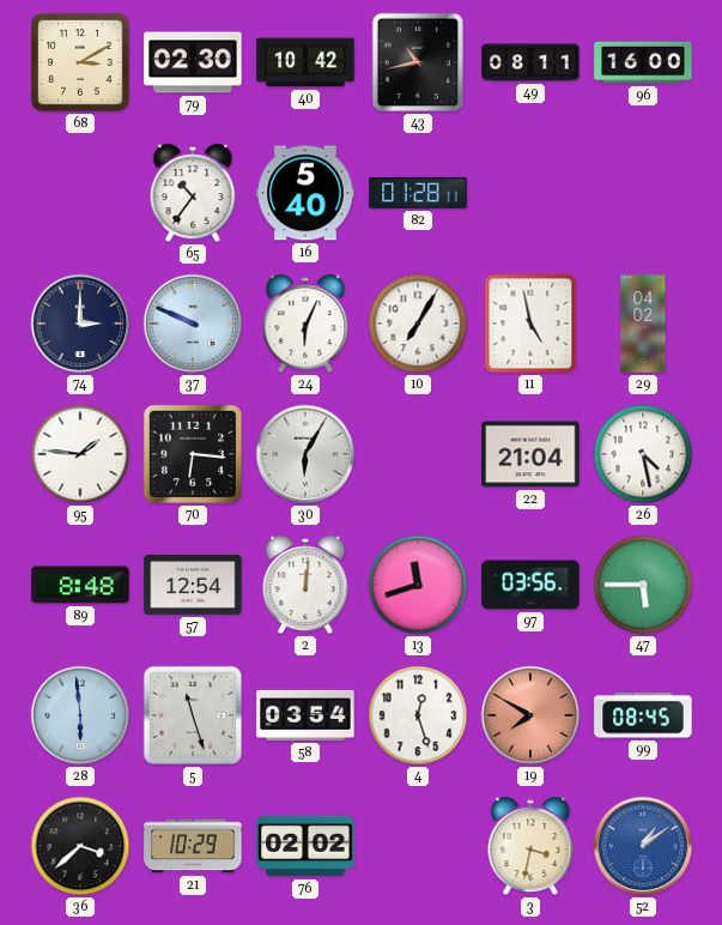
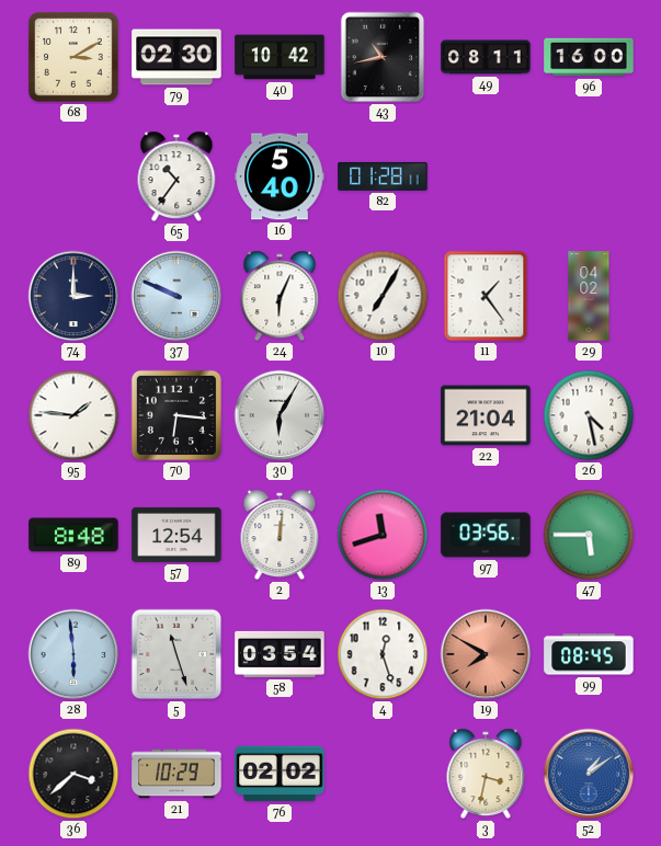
11: 4:58 -> 1:24 (486, 296)
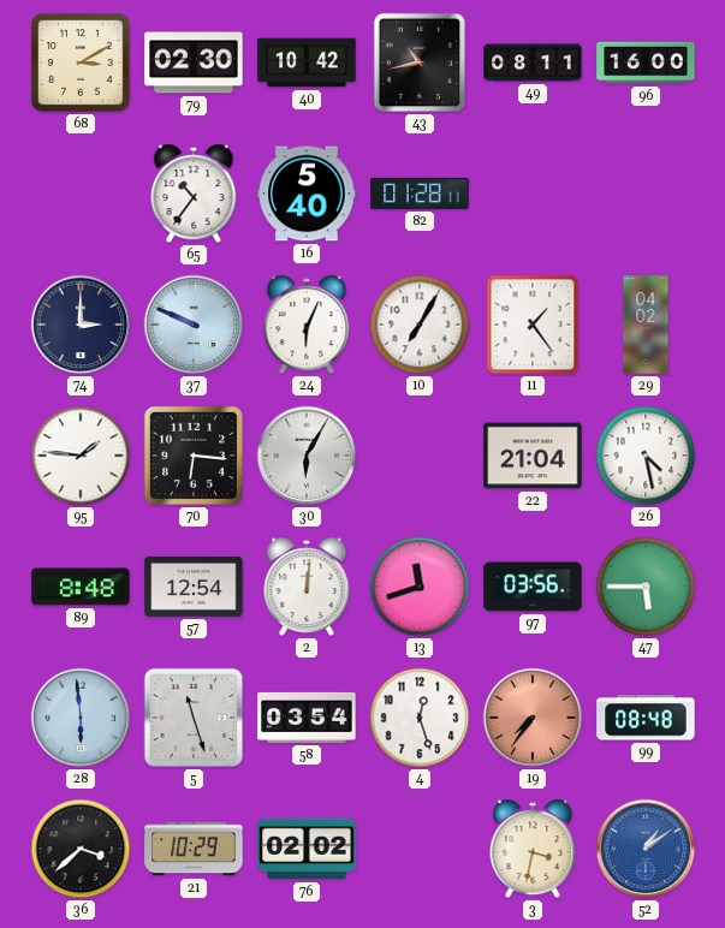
19: 7:50 -> 7:36 (533, 718)
99: 08:45 -> 08:48 (646, 718)
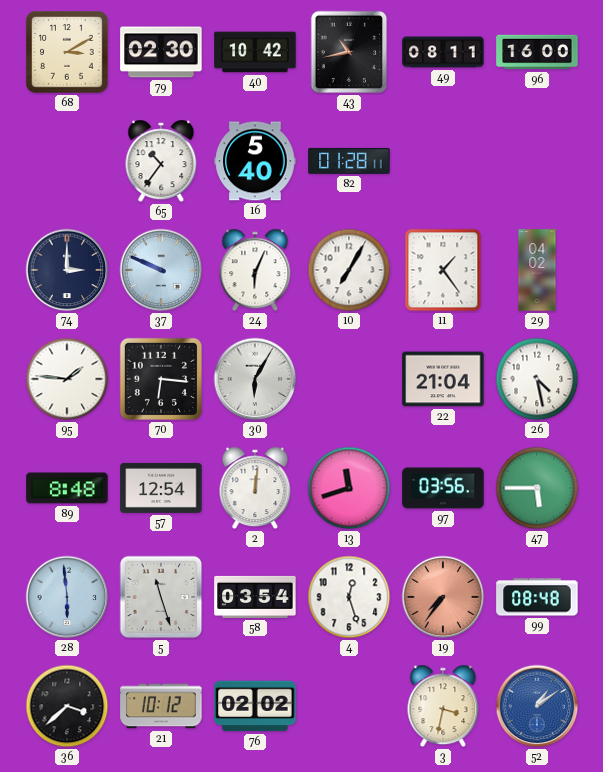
21: 10:29 -> 10:12 (161, 706)
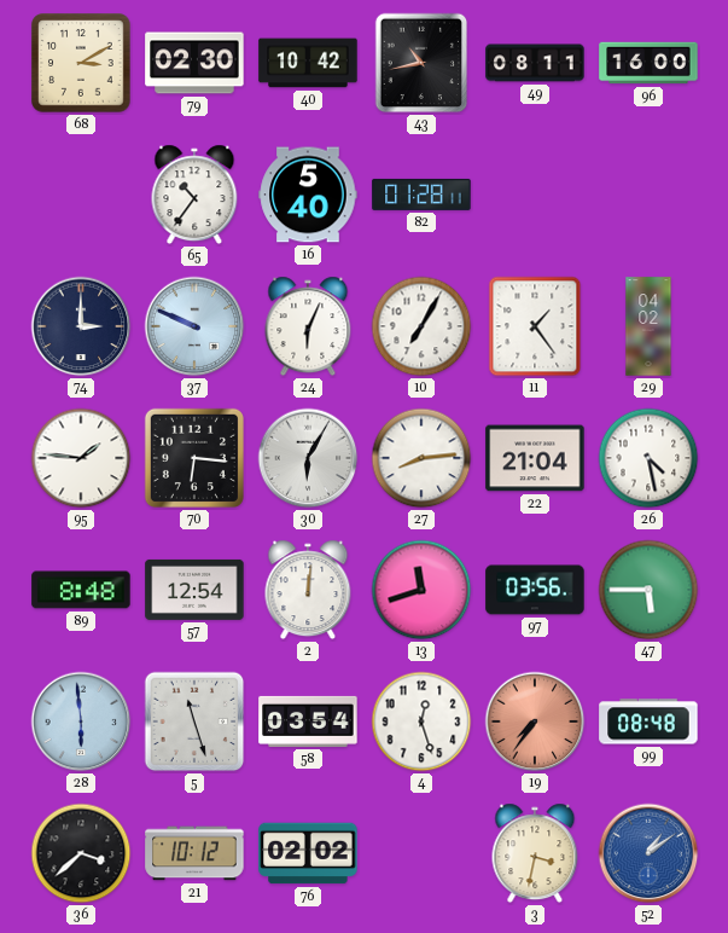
27: none -> 8:14 (421, 458)
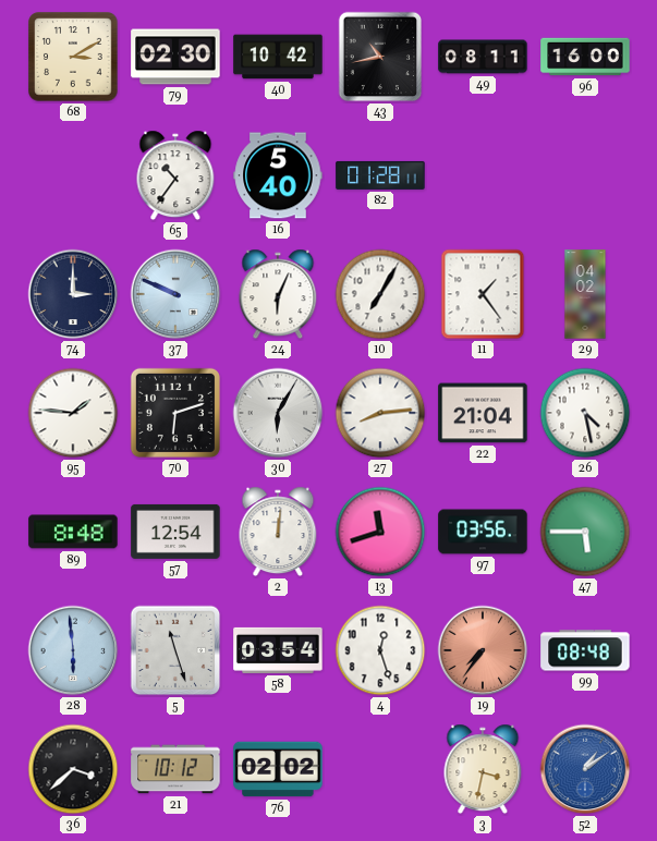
70: 6:16 -> 6:12 (175, 413)
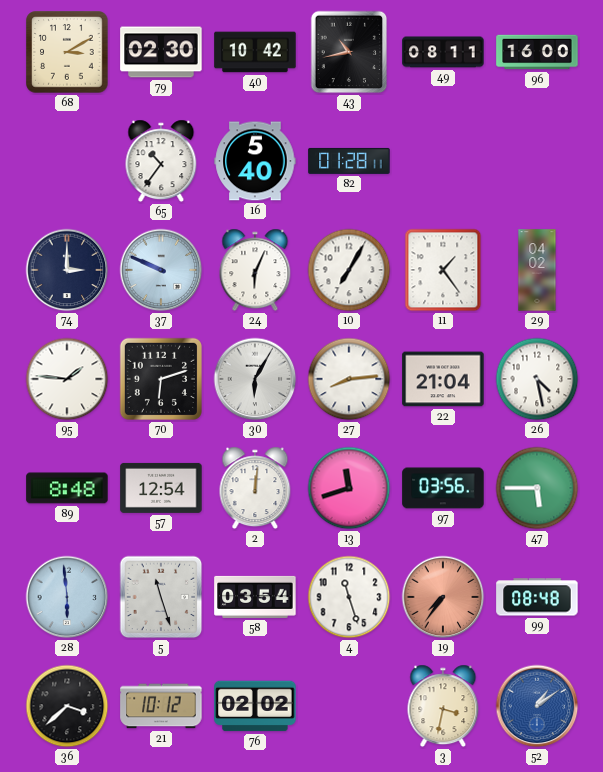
4: 12:27 -> 11:27 (349, 597)
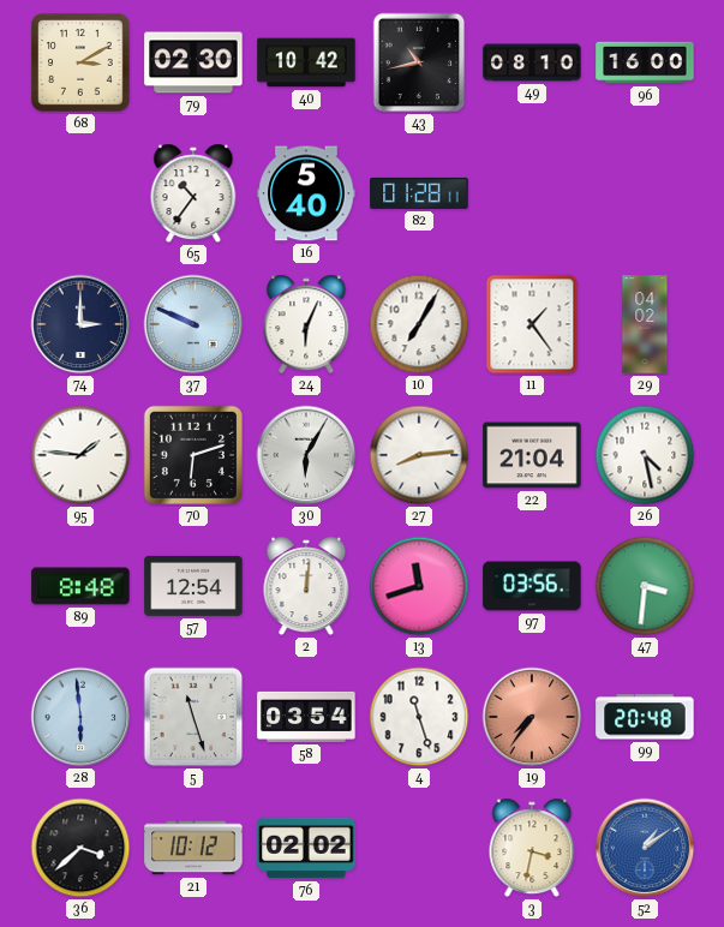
49: 08:11 -> 08:10 (532, 62)
47: 5:45 -> 3:31 (645, 586)
99: 08:48 -> 20:48 (645, 717)
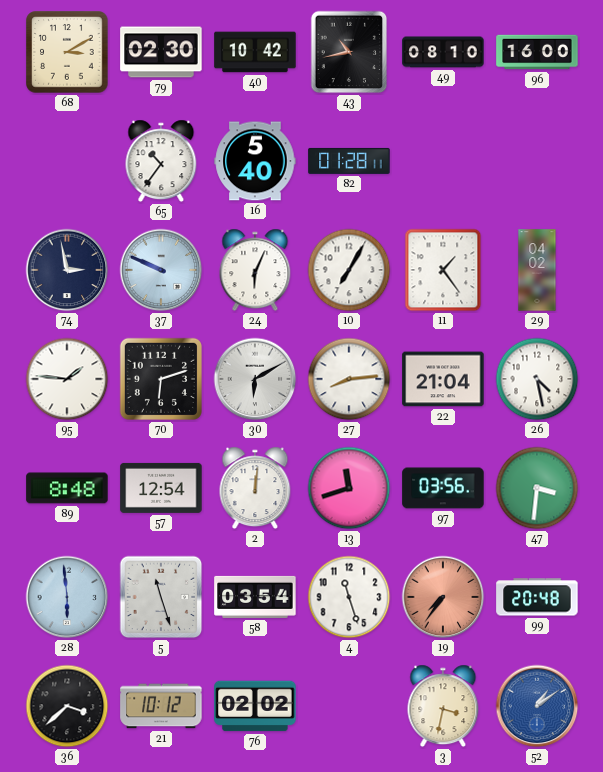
74: 3:00 -> 2:58 (67, 270)
30: 6:05 -> 6:10 (255, 379)
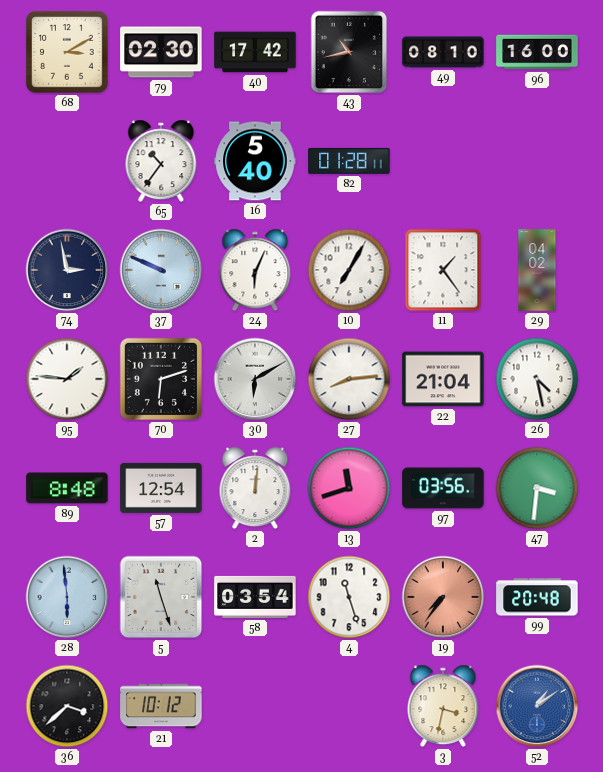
40: 10:42 -> 17:42 (255, 52)
76: 02:02 -> none (255, 706)
